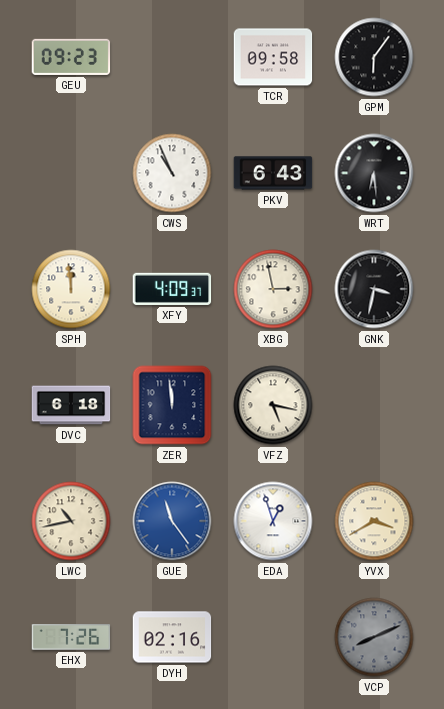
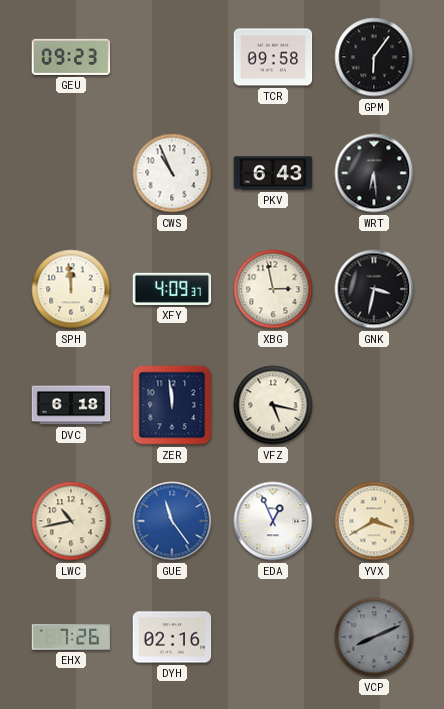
EDA: 12:57 -> 12:56 (273, 521)
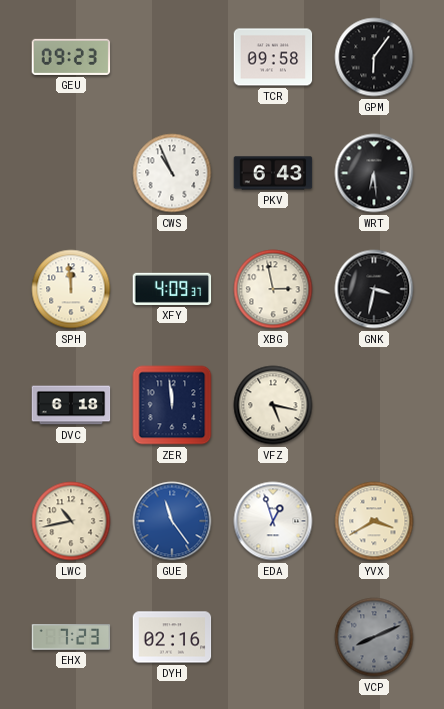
EDA: 12:56 -> 12:57 (273, 521)
EHX: 7:26 -> 7:23 (71, 637)
